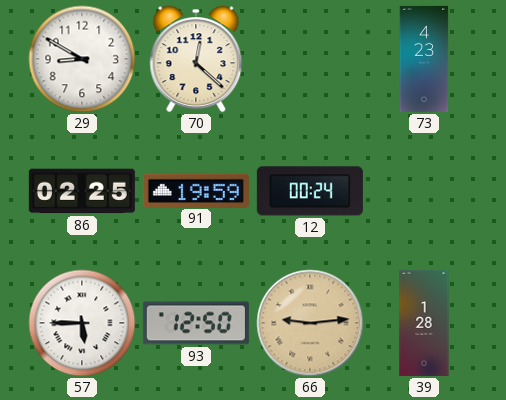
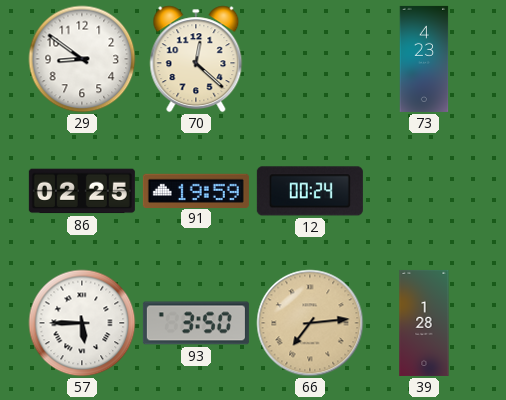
29: 8:50 -> 8:51 (82, 59)
93: 12:50 -> 3:50 (196, 323)
66: 9:14 -> 7:14 (310, 323)
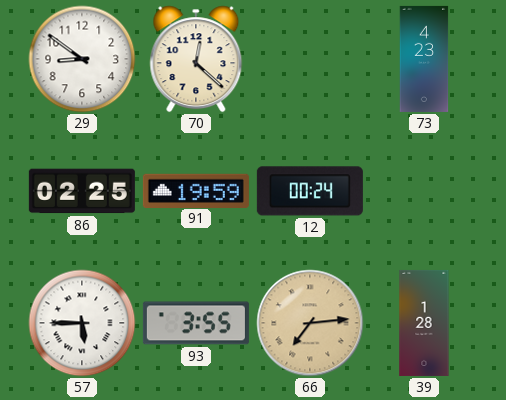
93: 3:50 -> 3:55 (196, 323)
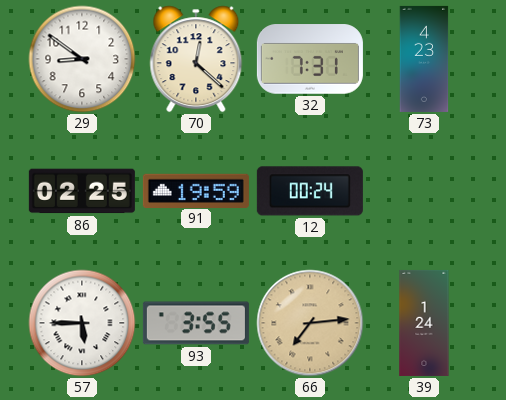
32: none -> 7:31 (310, 59)
39: 1:28 -> 1:24 (424, 323)
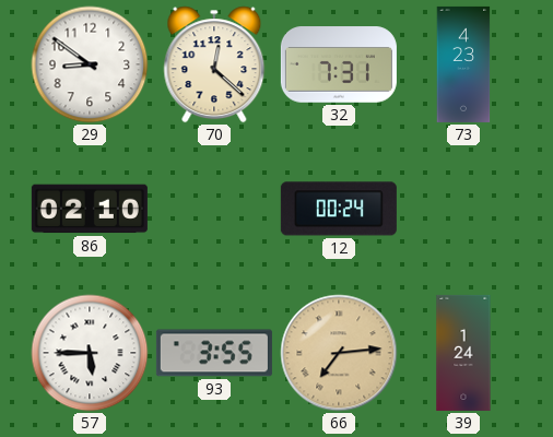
86: 02:25 -> 02:10 (90, 209)
91: 19:59 -> none (196, 190)
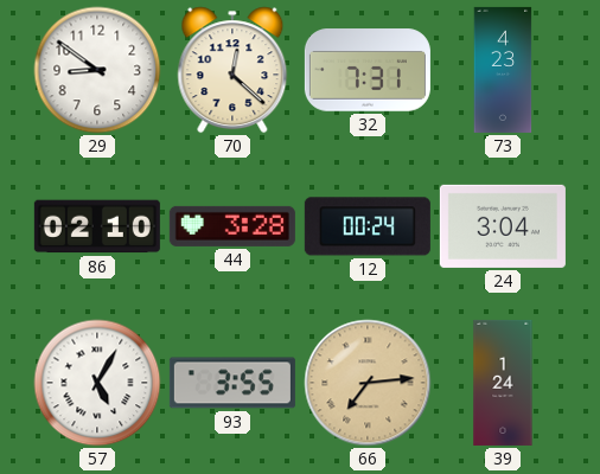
44: none -> 3:28 (232, 226)
24: none -> 3:04 (503, 226)
57: 5:45 -> 5:05 (97, 383)
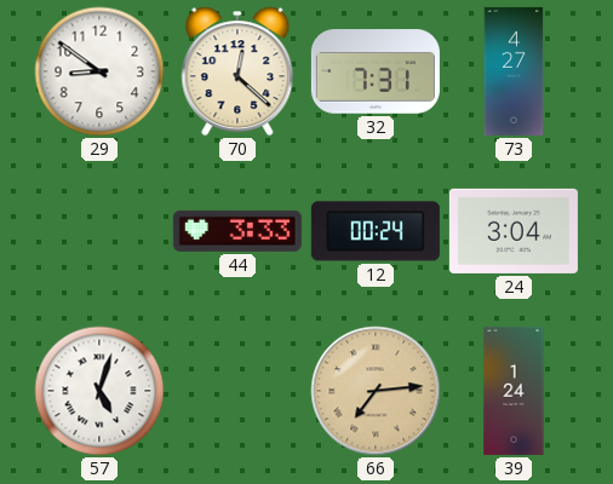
73: 4:23 -> 4:27 (514, 71)
86: 02:10 -> none (97, 226)
44: 3:28 -> 3:33 (237, 231)
57: 5:05 -> 5:03 (99, 391)
93: 3:55 -> none (232, 383)
